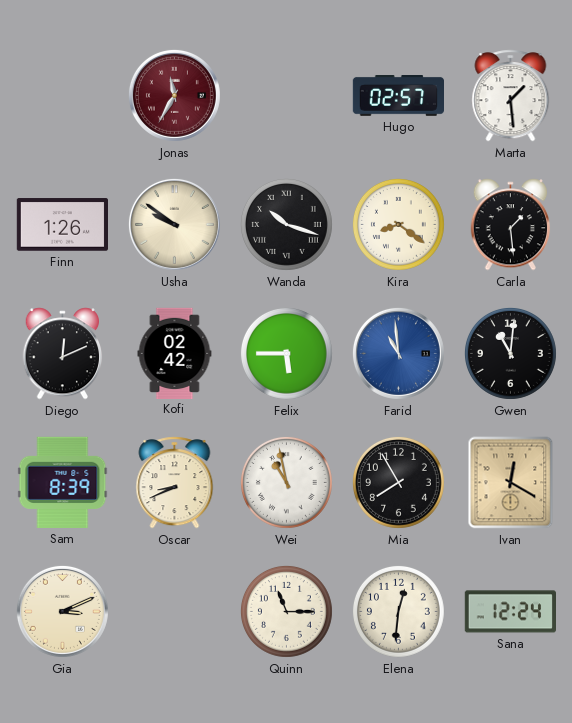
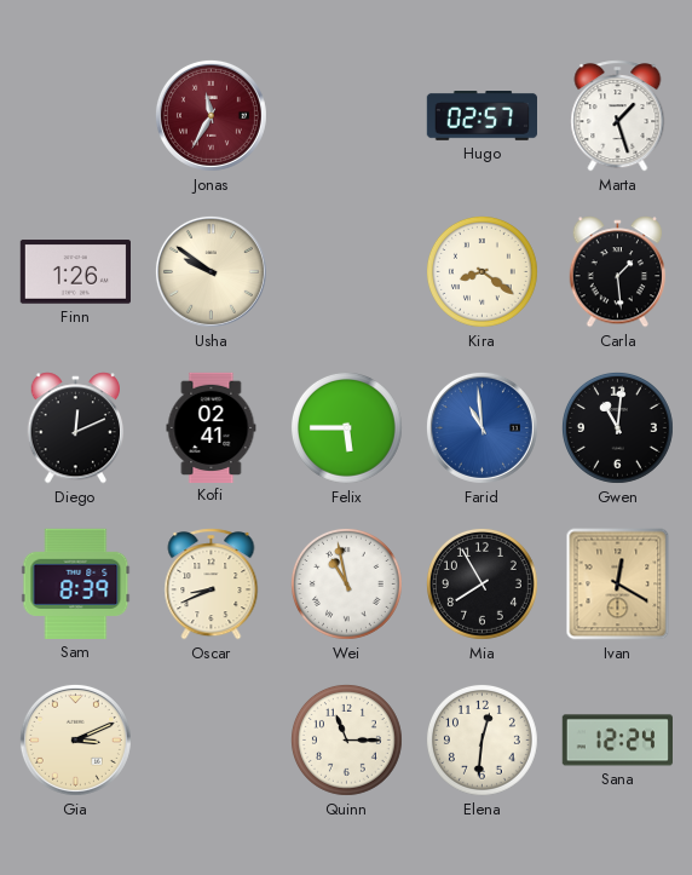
Marta: 1:29 -> 1:27 (618, 116)
Wanda: 10:18 -> none (286, 224)
Kofi: 02:42 -> 02:41 (212, 427)
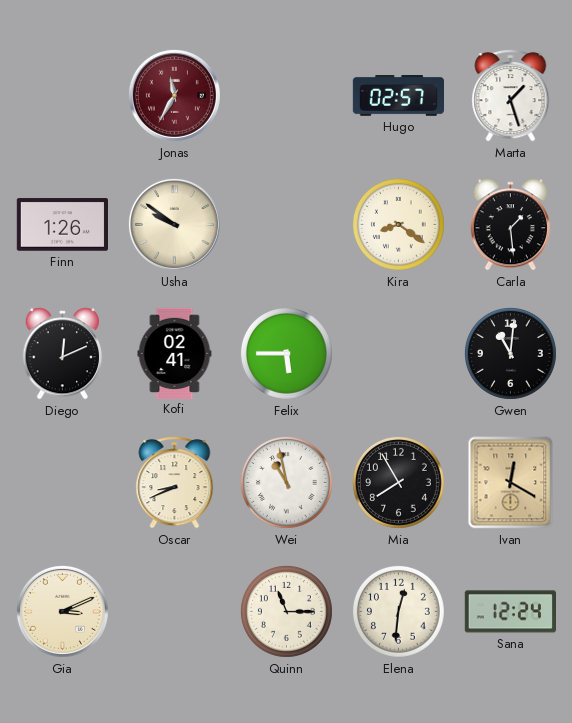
Farid: 10:59 -> none (481, 427)
Sam: 8:39 -> none (76, 583)
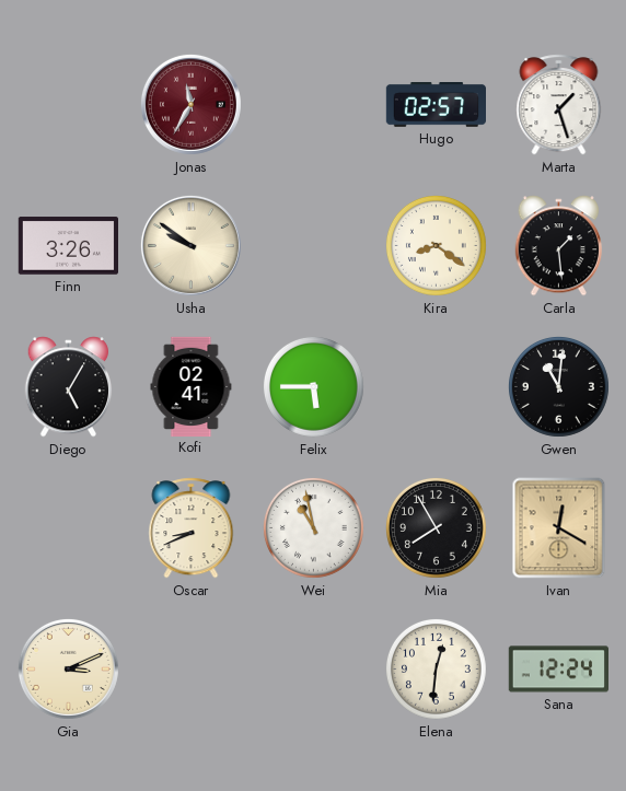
Finn: 1:26 -> 3:26 (68, 246)
Diego: 12:11 -> 5:05 (69, 387)
Quinn: 11:15 -> none (286, 611)
